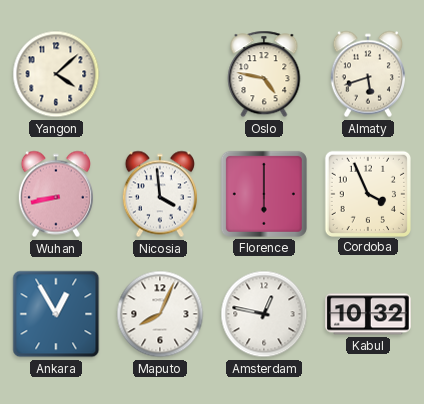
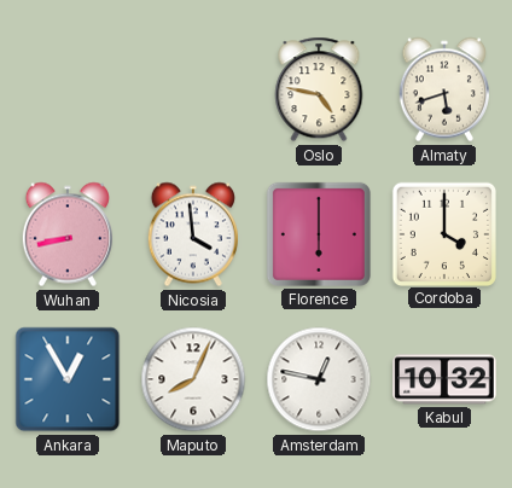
Yangon: 4:08 -> none (56, 74)
Cordoba: 3:56 -> 4:00 (443, 233)
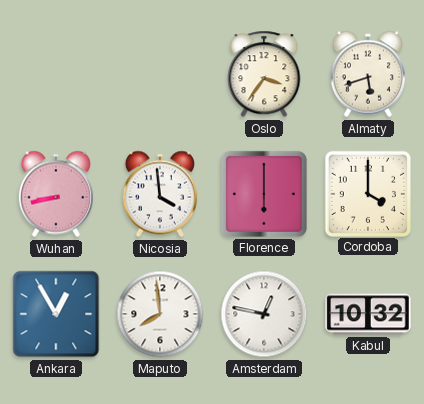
Oslo: 4:47 -> 3:36 (264, 74)
Maputo: 8:04 -> 7:59 (160, 314)
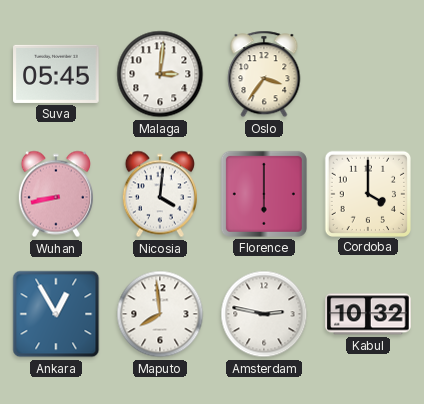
Suva: none -> 05:45 (56, 74)
Malaga: none -> 3:01 (160, 74)
Almaty: 5:42 -> none (368, 74)
Nicosia: 3:59 -> 4:01 (160, 194)
Amsterdam: 12:47 -> 2:47 (264, 314)
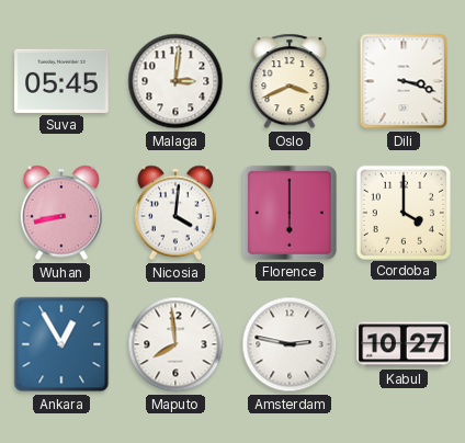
Oslo: 3:36 -> 3:41 (290, 81)
Dili: none -> 3:18 (404, 81)
Kabul: 10:32 -> 10:27 (404, 344)
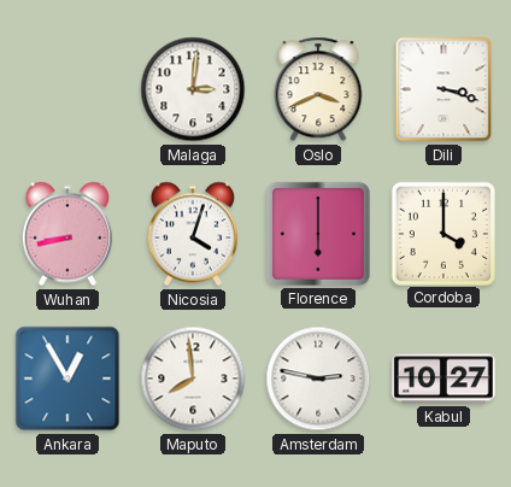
Suva: 05:45 -> none (61, 81)
Nicosia: 4:01 -> 4:03 (193, 234)
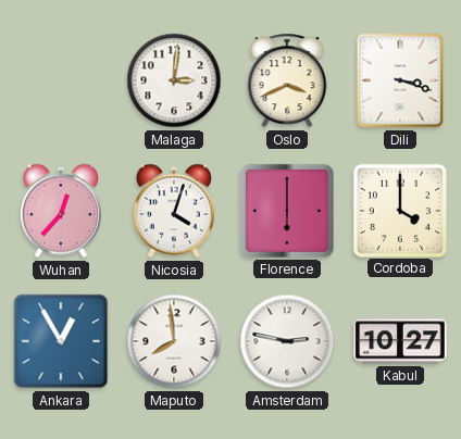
Wuhan: 8:43 -> 12:37 (61, 211)
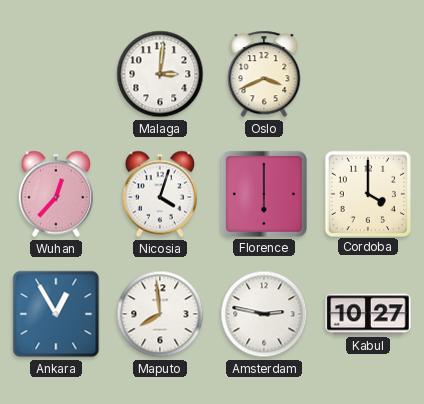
Dili: 3:18 -> none (400, 80)
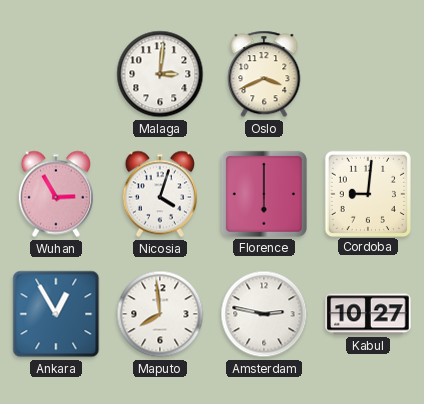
Wuhan: 12:37 -> 2:55 (56, 194)
Cordoba: 4:00 -> 9:01 (367, 193)
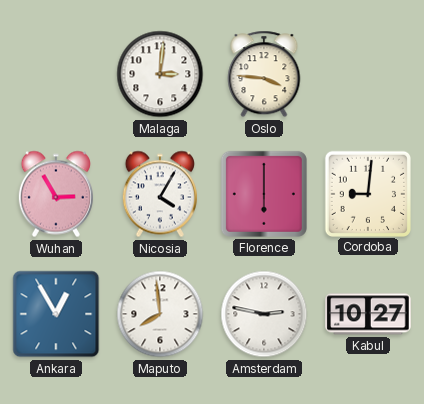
Oslo: 3:41 -> 3:46 (264, 74)
Nicosia: 4:03 -> 4:05 (160, 194)
